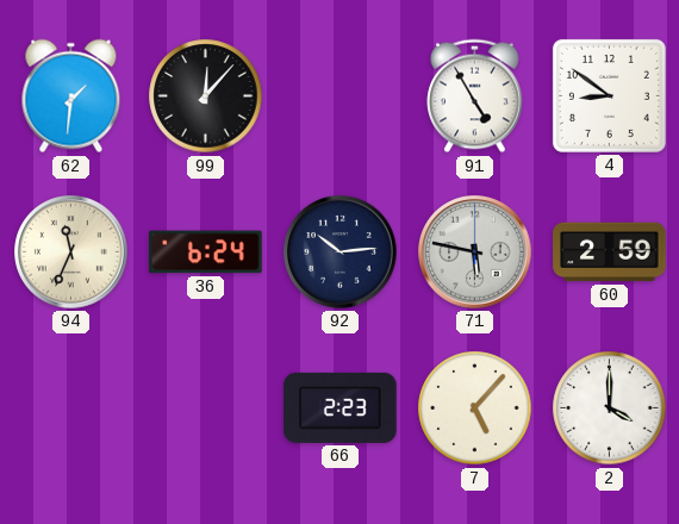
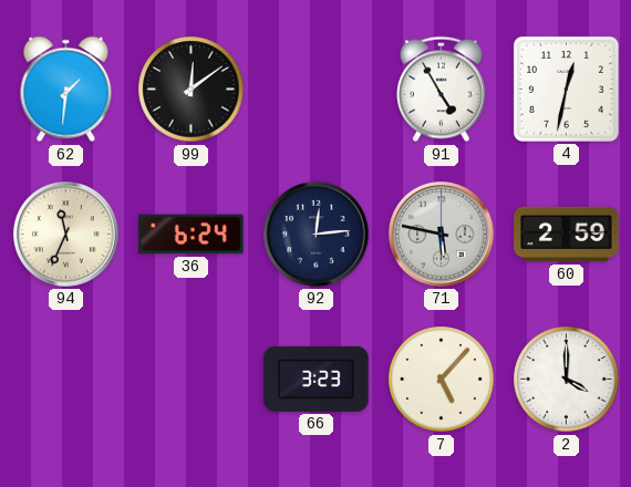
99: 12:07 -> 12:09 (192, 90)
4: 8:51 -> 12:32 (566, 89)
92: 10:14 -> 12:14 (317, 235)
66: 2:23 -> 3:23 (317, 379)
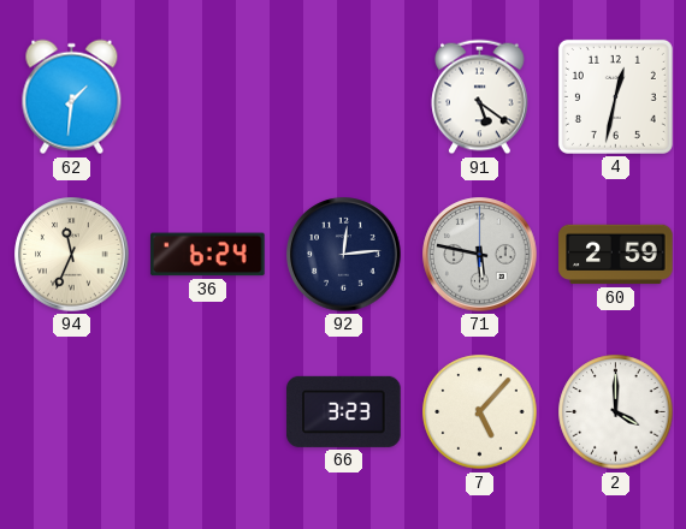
99: 12:09 -> none (192, 90)
91: 4:55 -> 5:21 (480, 97)
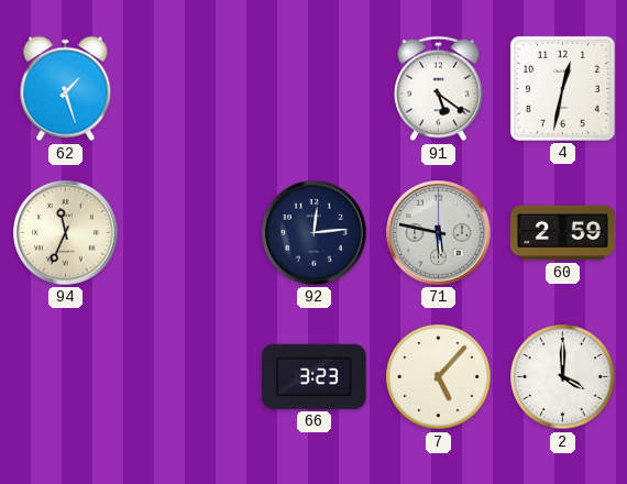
62: 1:31 -> 1:27 (66, 89)
36: 6:24 -> none (208, 255)
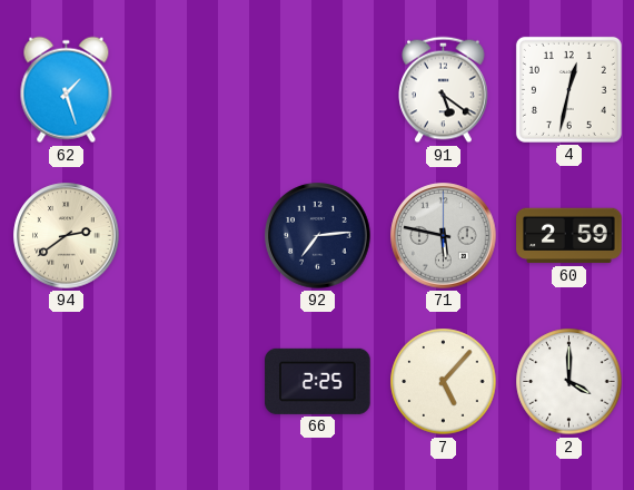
94: 11:34 -> 2:39 (67, 236)
92: 12:14 -> 7:14 (318, 236)
66: 3:23 -> 2:25 (318, 381)
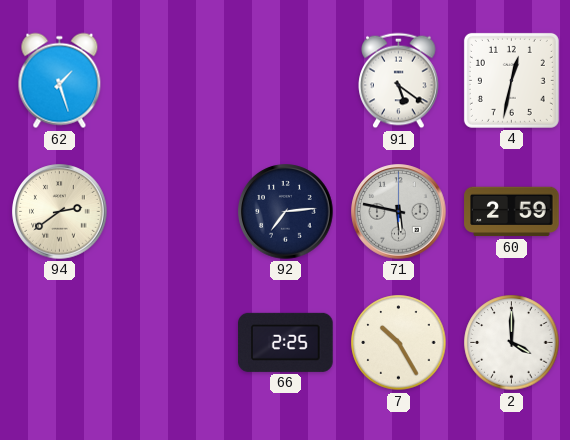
7: 5:07 -> 10:25 (399, 343)
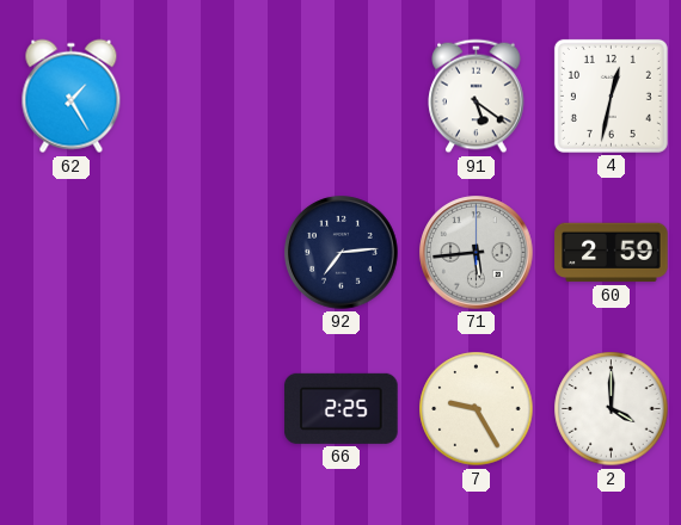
62: 1:27 -> 1:25 (72, 97)
94: 2:39 -> none (60, 212)
71: 5:47 -> 5:44 (477, 253)
7: 10:25 -> 9:25 (477, 409)
